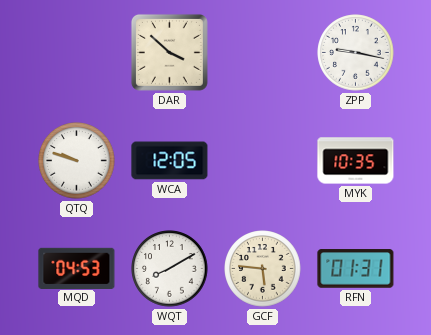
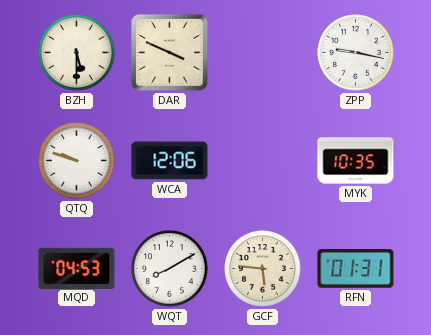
BZH: none -> 5:30 (77, 53)
DAR: 3:52 -> 3:49 (169, 52)
WCA: 12:05 -> 12:06 (170, 161)
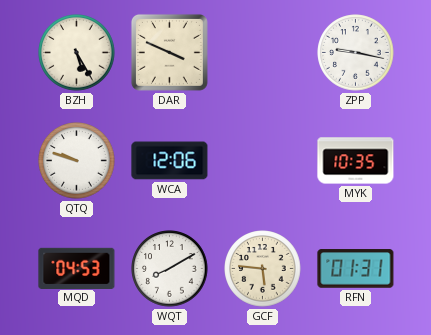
BZH: 5:30 -> 5:25 (77, 53)
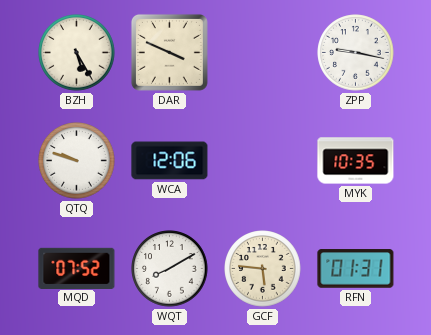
MQD: 04:53 -> 07:52 (77, 268)
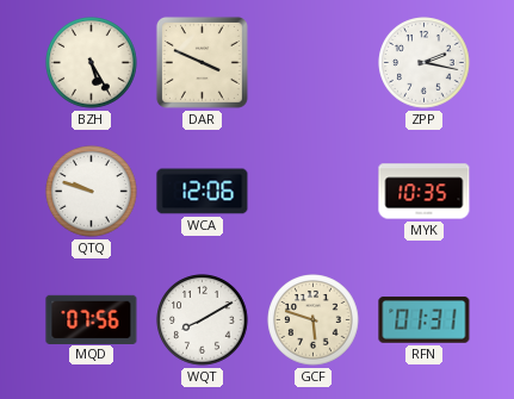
ZPP: 9:17 -> 2:17 (425, 63)
MQD: 07:52 -> 07:56 (92, 319)
GCF: 5:46 -> 5:48 (314, 320)
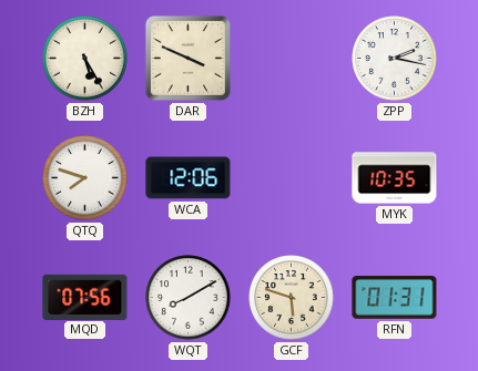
QTQ: 9:48 -> 7:48 (85, 178)
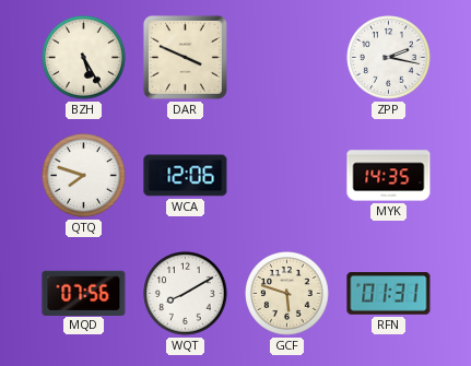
MYK: 10:35 -> 14:35 (389, 176)
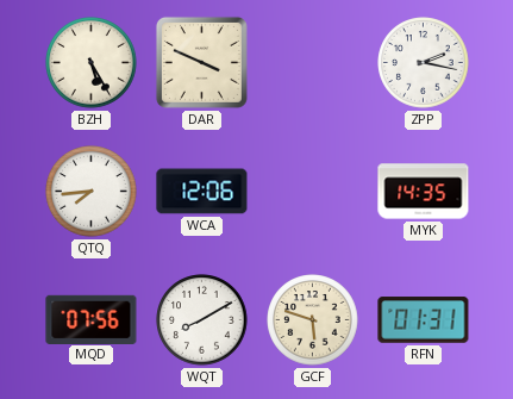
QTQ: 7:48 -> 7:44 (92, 192)
